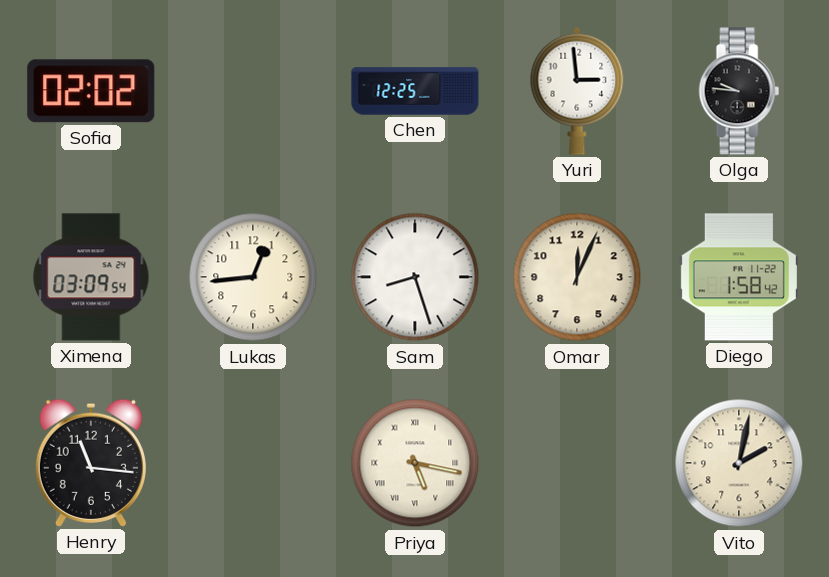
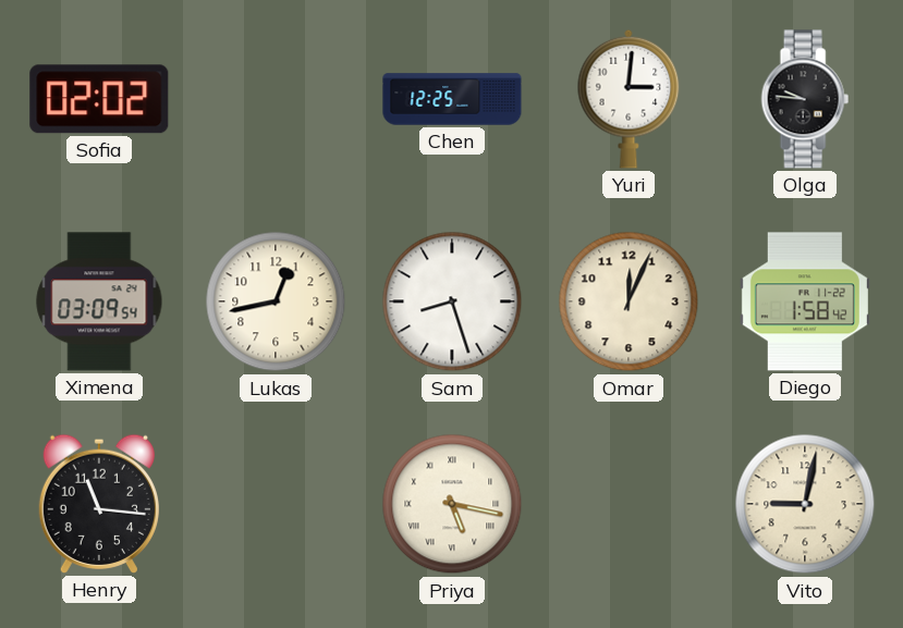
Yuri: 2:59 -> 3:01 (629, 99)
Lukas: 12:44 -> 12:43 (276, 301)
Vito: 2:02 -> 9:02 (805, 504)
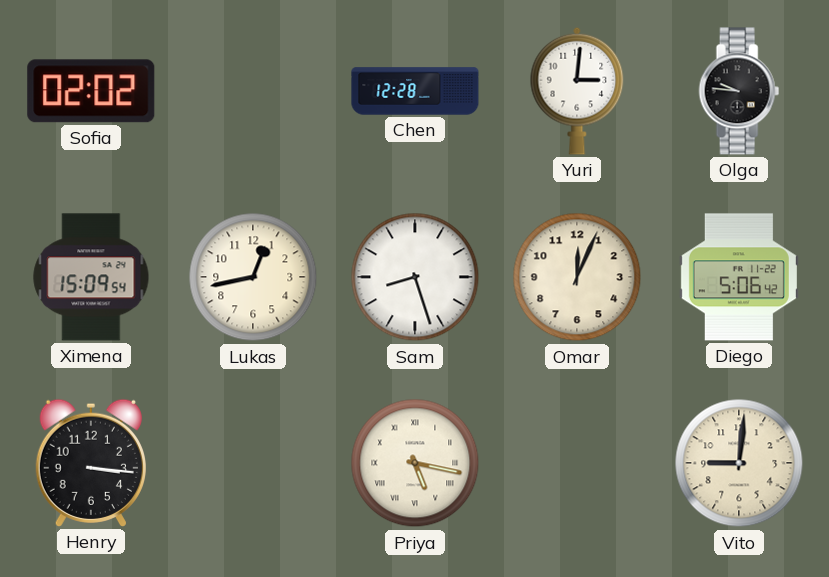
Chen: 12:25 -> 12:28 (415, 91)
Ximena: 03:09 -> 15:09 (91, 277)
Diego: 1:58 -> 5:06 (739, 277)
Henry: 11:16 -> 3:16 (91, 463)
Vito: 9:02 -> 9:01 (739, 463)
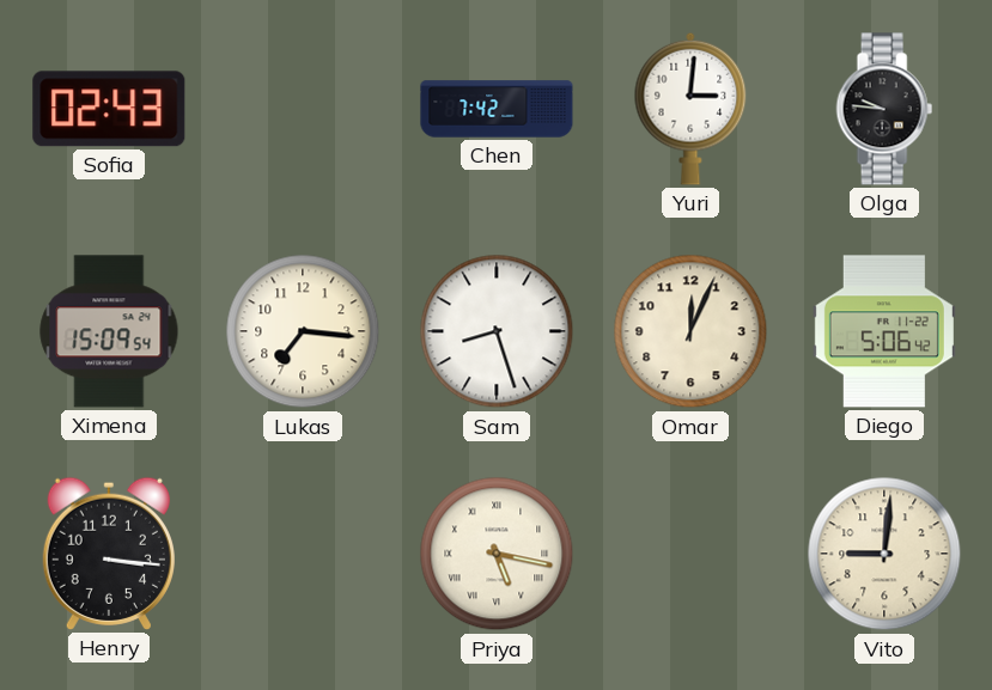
Sofia: 02:02 -> 02:43 (109, 109)
Chen: 12:28 -> 7:42 (497, 109)
Lukas: 12:43 -> 7:16 (303, 331)
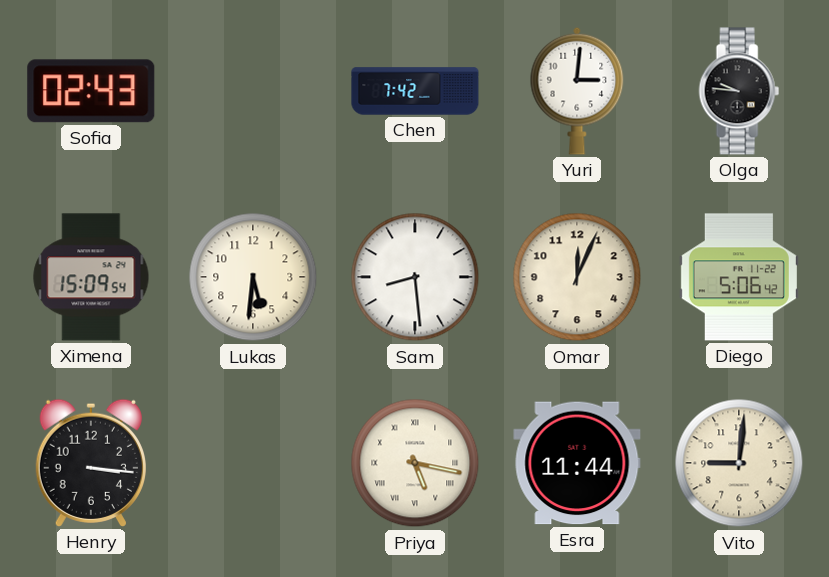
Lukas: 7:16 -> 5:31 (253, 277)
Sam: 8:27 -> 8:29 (415, 277)
Esra: none -> 11:44 (577, 463)
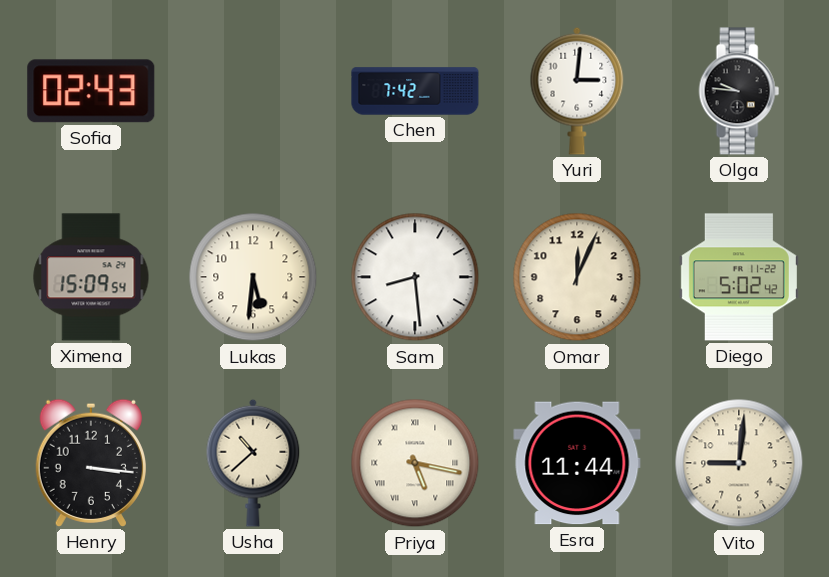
Diego: 5:06 -> 5:02 (739, 277)
Usha: none -> 10:38 (253, 463)
